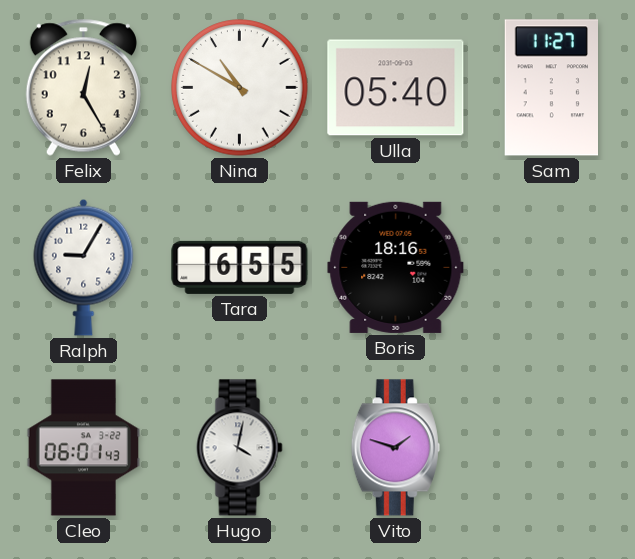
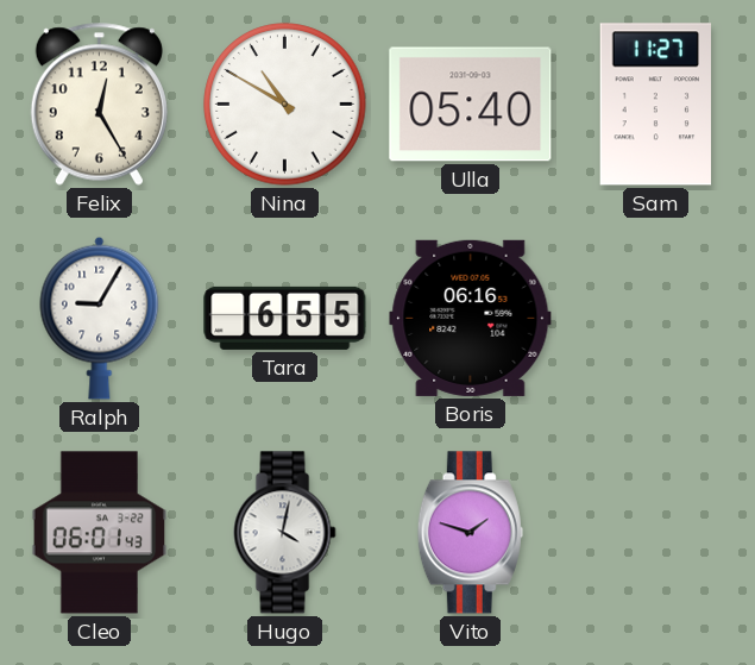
Boris: 18:16 -> 06:16 (471, 318)
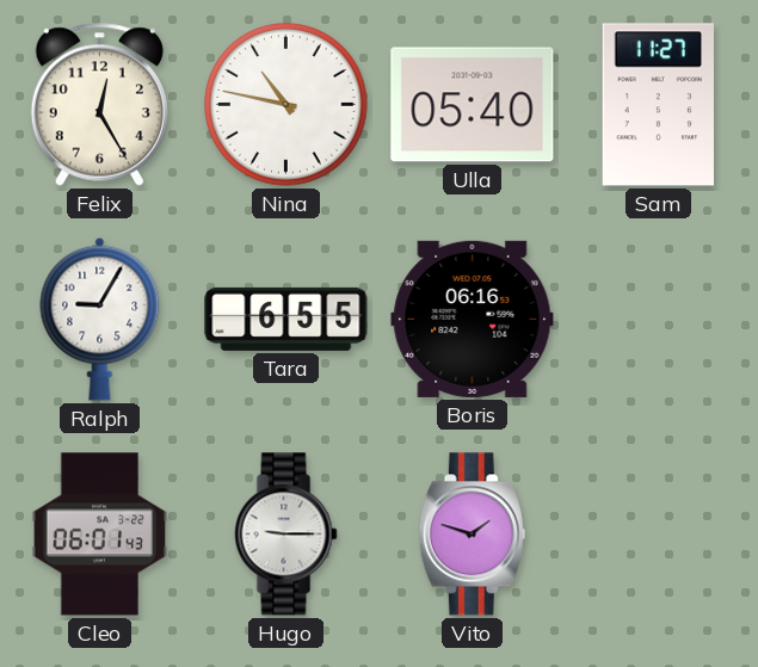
Nina: 10:50 -> 10:47 (286, 105)
Hugo: 4:02 -> 9:15 (286, 535)
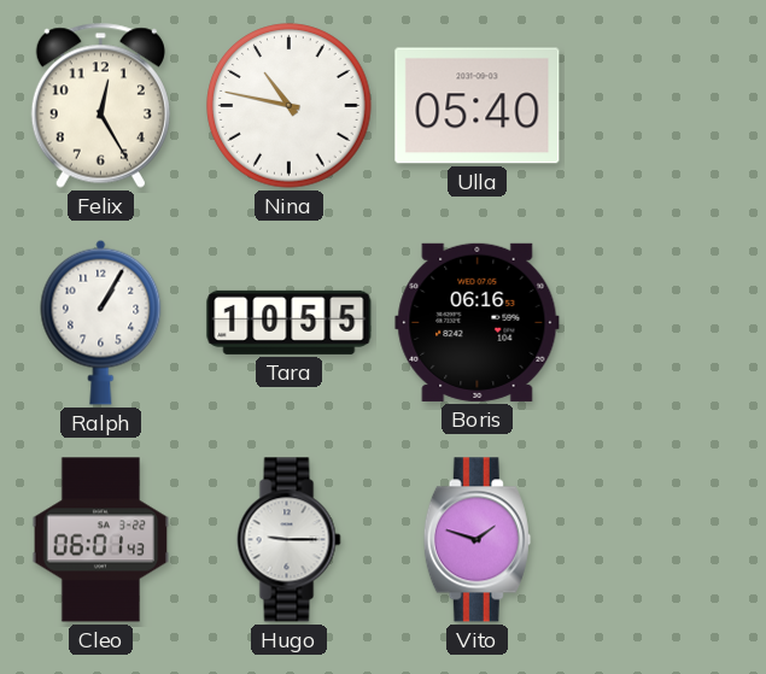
Sam: 11:27 -> none (658, 105)
Ralph: 9:05 -> 1:05 (101, 322)
Tara: 6:55 -> 10:55 (290, 322)
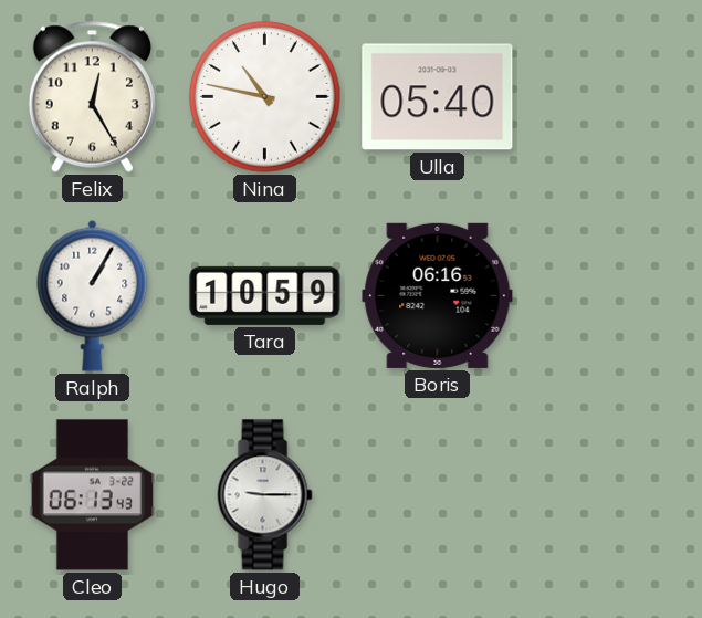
Tara: 10:55 -> 10:59 (265, 295)
Cleo: 06:01 -> 06:13 (93, 495)
Vito: 1:48 -> none (476, 540)
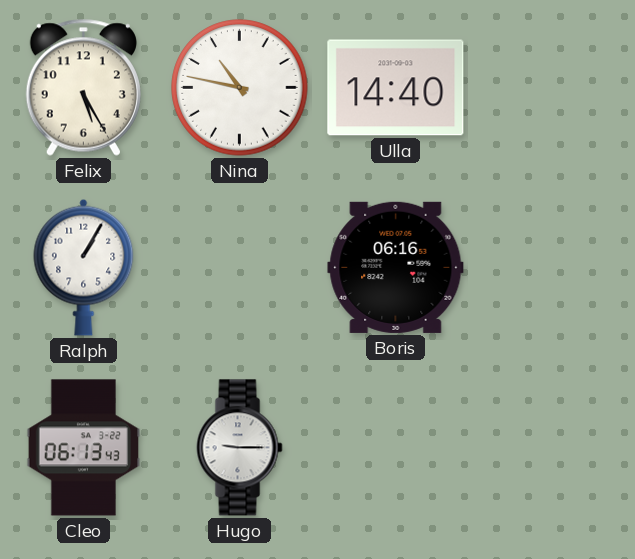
Felix: 12:25 -> 5:25 (83, 87)
Ulla: 05:40 -> 14:40 (396, 88)
Tara: 10:59 -> none (265, 295)
